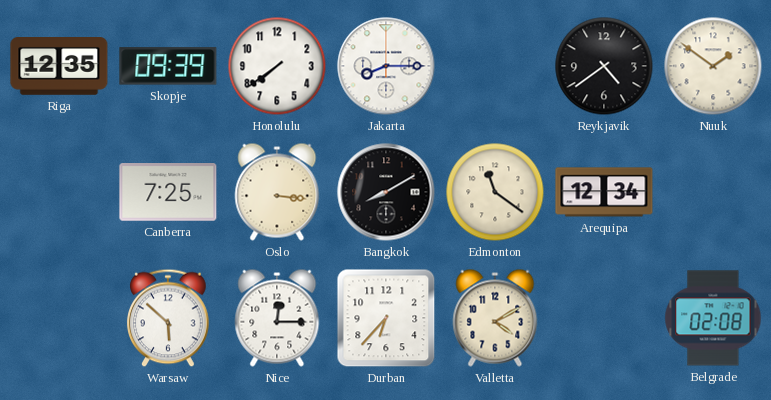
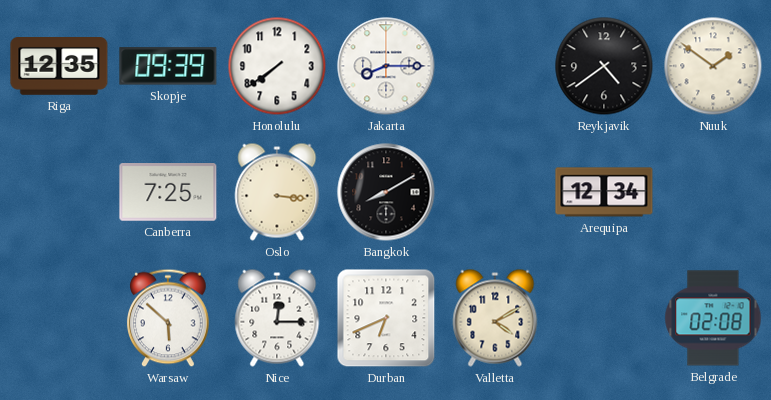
Edmonton: 11:21 -> none (495, 192)
Durban: 6:37 -> 6:41 (386, 318)
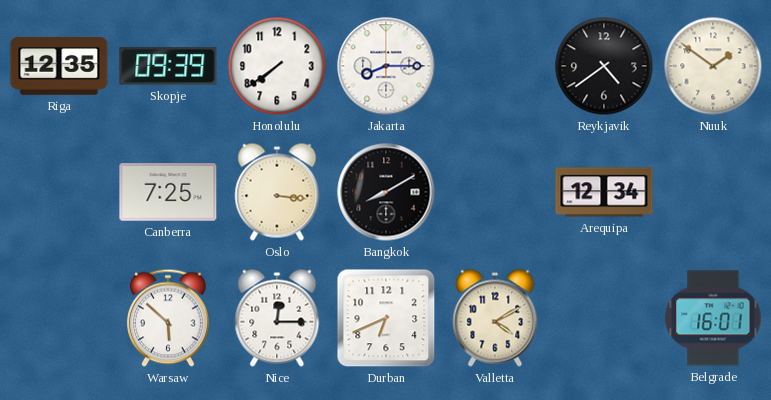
Belgrade: 02:08 -> 16:01 (713, 318)
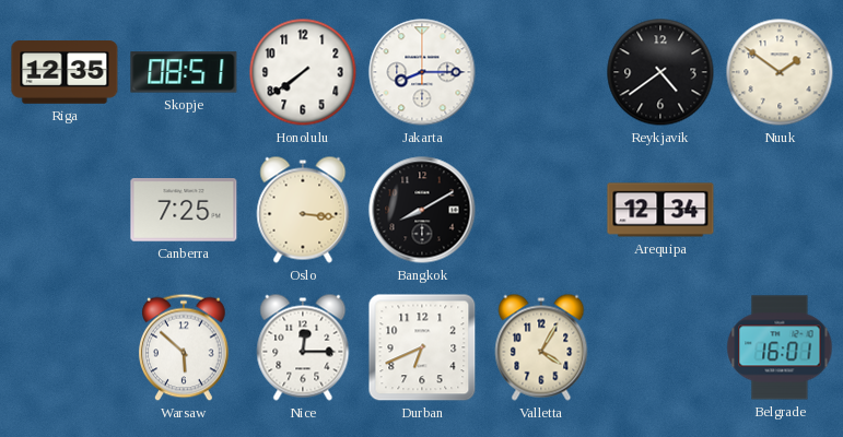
Skopje: 09:39 -> 08:51 (184, 72)
Valletta: 4:10 -> 4:05 (541, 347)
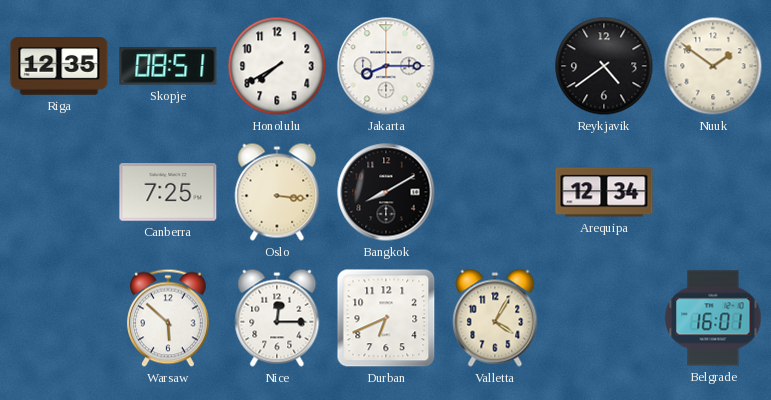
Honolulu: 7:39 -> 7:40 (277, 66)
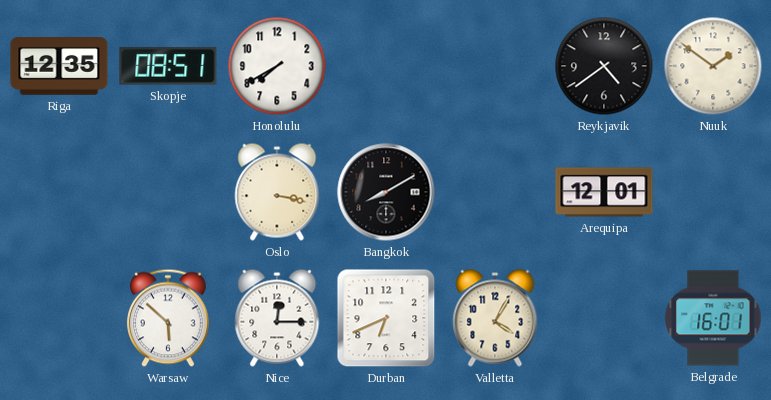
Jakarta: 8:15 -> none (386, 66)
Canberra: 7:25 -> none (168, 193)
Oslo: 3:16 -> 3:17 (277, 192)
Arequipa: 12:34 -> 12:01 (604, 192)
